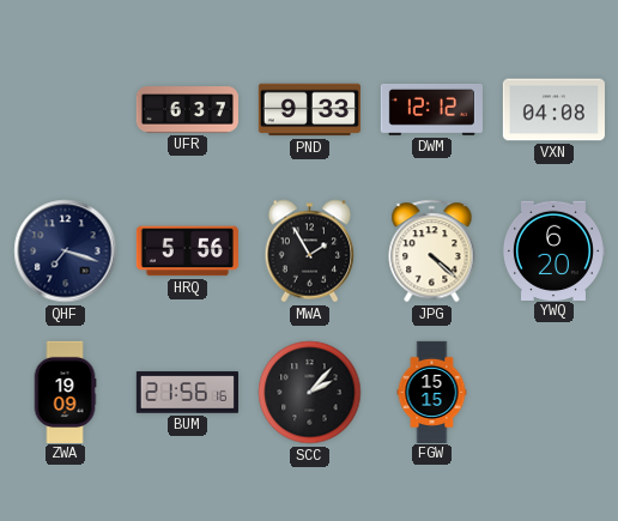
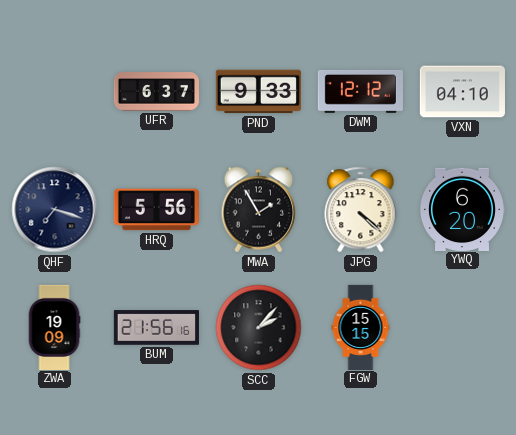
VXN: 04:08 -> 04:10 (462, 92)
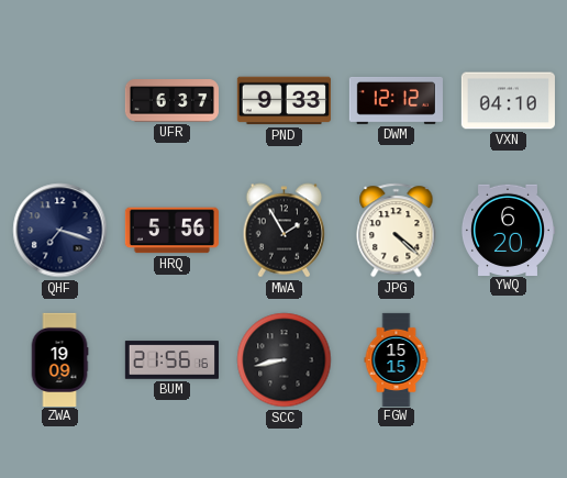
SCC: 2:07 -> 8:43 (285, 360)
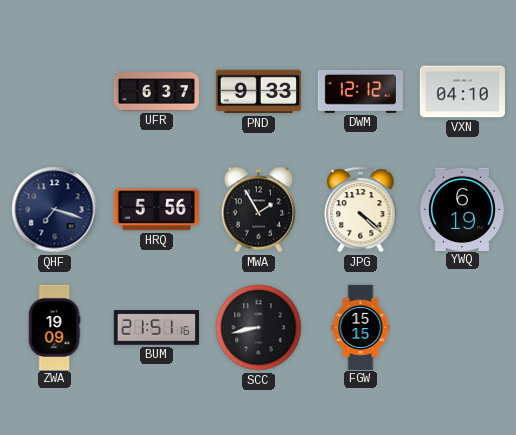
YWQ: 6:20 -> 6:19 (462, 209)
BUM: 21:56 -> 21:51 (156, 328)
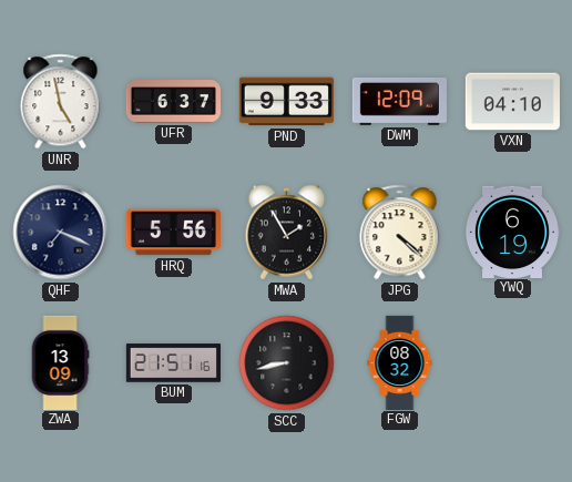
UNR: none -> 4:58 (61, 102)
DWM: 12:12 -> 12:09 (399, 101)
QHF: 7:18 -> 7:19 (61, 233)
ZWA: 19:09 -> 13:09 (60, 362)
FGW: 15:15 -> 08:32 (400, 362)
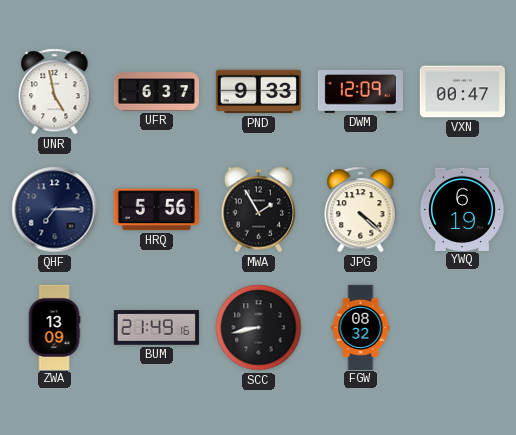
VXN: 04:10 -> 00:47 (462, 92)
QHF: 7:19 -> 7:15 (55, 210)
BUM: 21:51 -> 21:49 (156, 328)
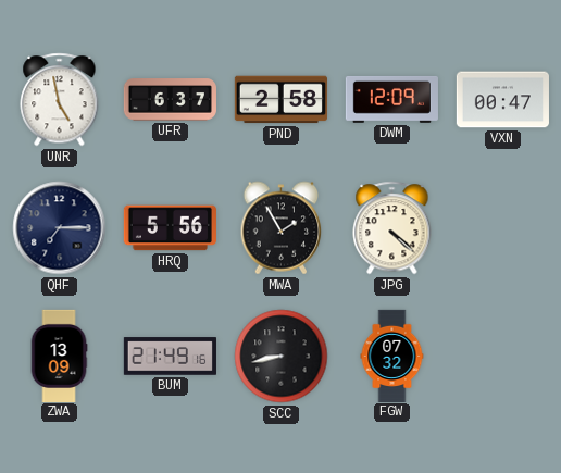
PND: 9:33 -> 2:58 (280, 100)
YWQ: 6:19 -> none (462, 209)
FGW: 08:32 -> 07:32 (392, 356)
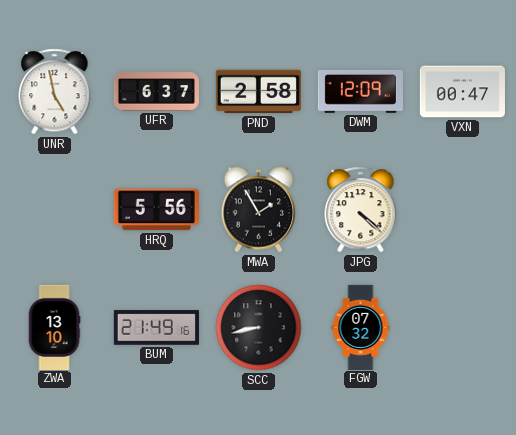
QHF: 7:15 -> none (60, 228)
ZWA: 13:09 -> 13:10 (54, 327)
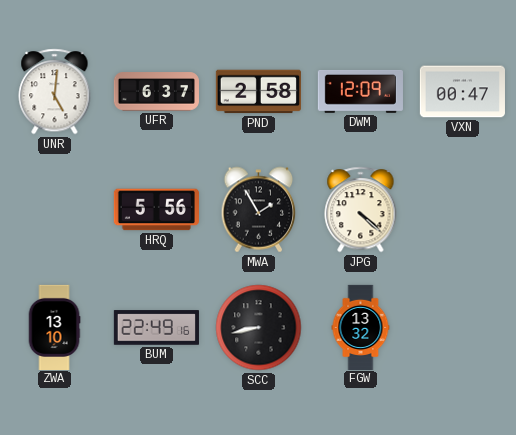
UNR: 4:58 -> 5:01 (55, 92)
BUM: 21:49 -> 22:49 (156, 328)
FGW: 07:32 -> 13:32 (361, 327)
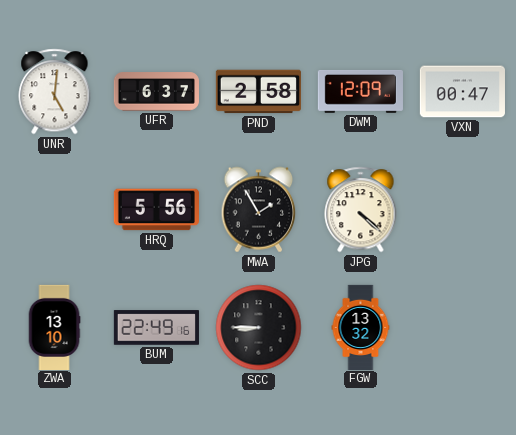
SCC: 8:43 -> 8:45 (259, 328)
